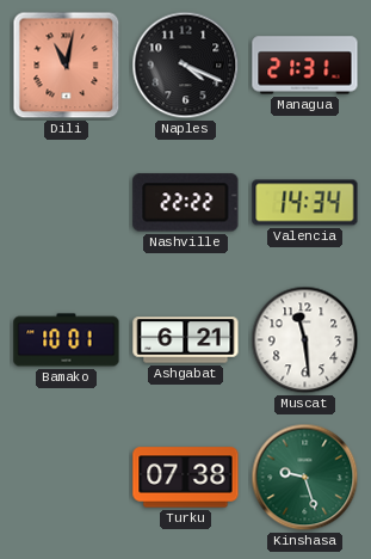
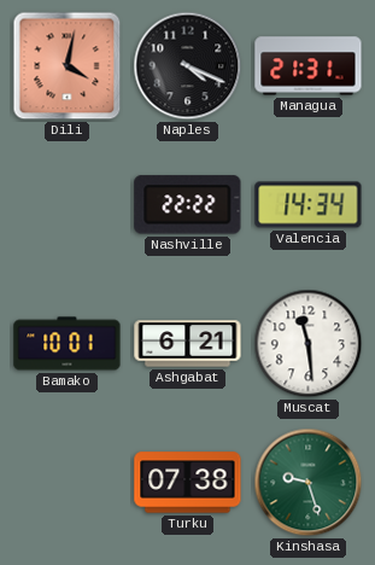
Dili: 11:02 -> 4:02 (68, 66)
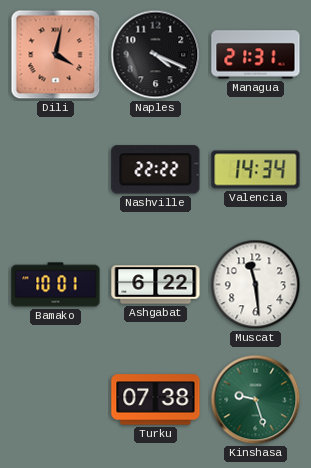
Ashgabat: 6:21 -> 6:22 (156, 285)
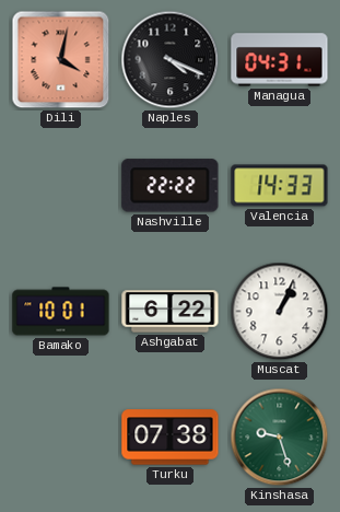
Managua: 21:31 -> 04:31 (280, 60)
Valencia: 14:34 -> 14:33 (280, 186)
Muscat: 11:29 -> 1:04 (280, 312)
